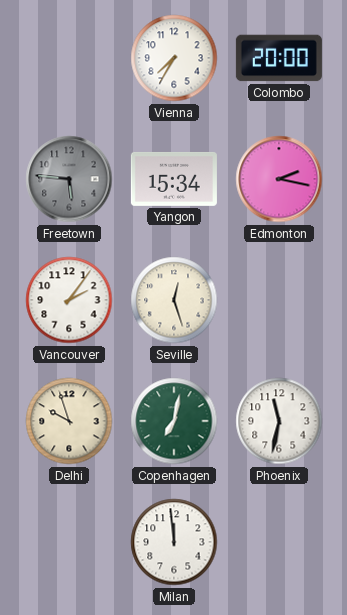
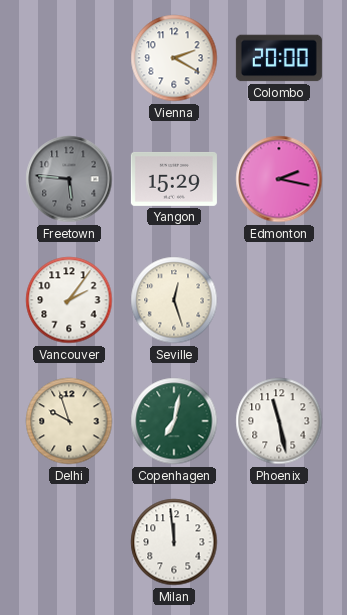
Vienna: 7:35 -> 2:20 (174, 58)
Yangon: 15:34 -> 15:29 (174, 179)
Phoenix: 11:32 -> 11:28 (279, 421)
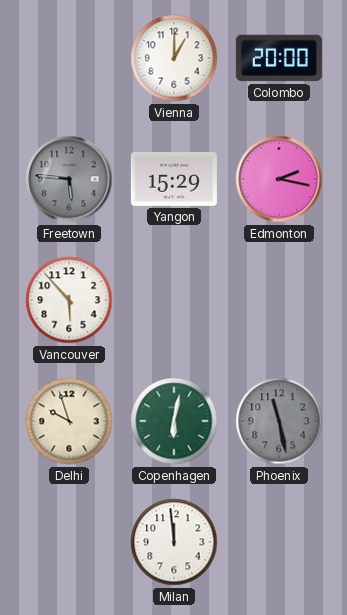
Vienna: 2:20 -> 1:00 (174, 58)
Vancouver: 2:06 -> 5:53 (69, 300)
Seville: 12:27 -> none (174, 300)
Copenhagen: 7:02 -> 6:02 (174, 421)
Phoenix dial: white -> grey (279, 421)
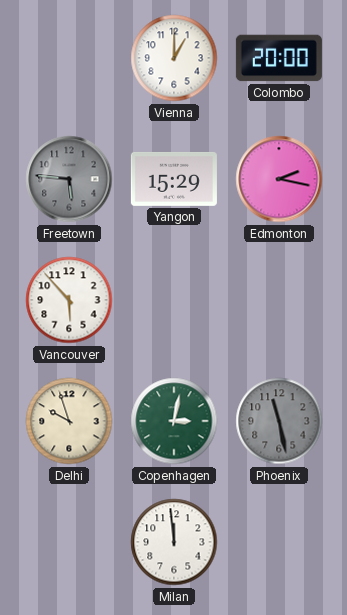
Copenhagen: 6:02 -> 3:02 (174, 421)
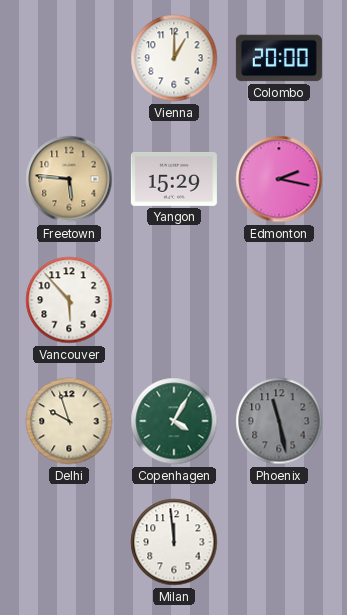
Freetown dial: grey -> champagne (69, 179)
Copenhagen: 3:02 -> 4:05 (174, 421)
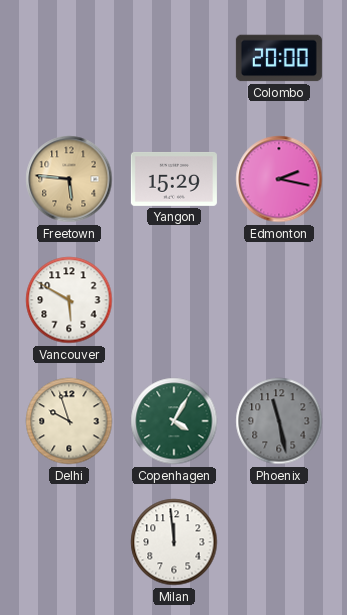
Vienna: 1:00 -> none (174, 58)
Vancouver: 5:53 -> 5:50 (69, 300)
